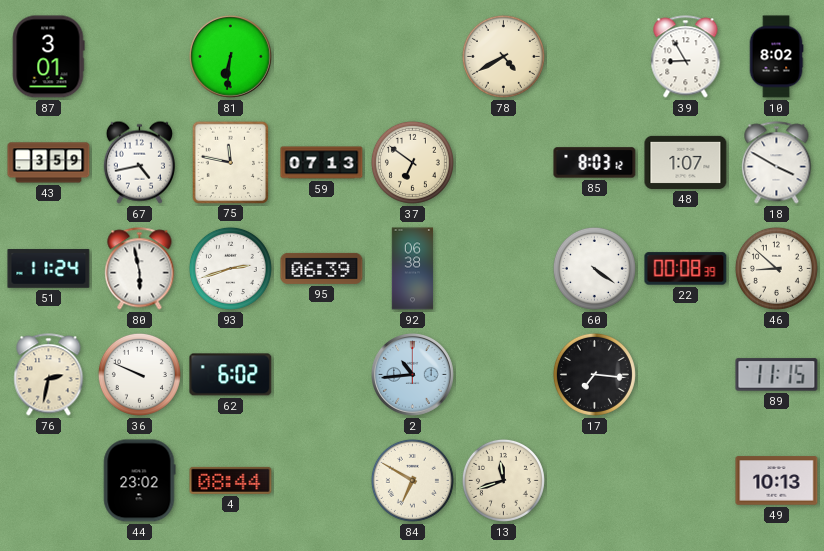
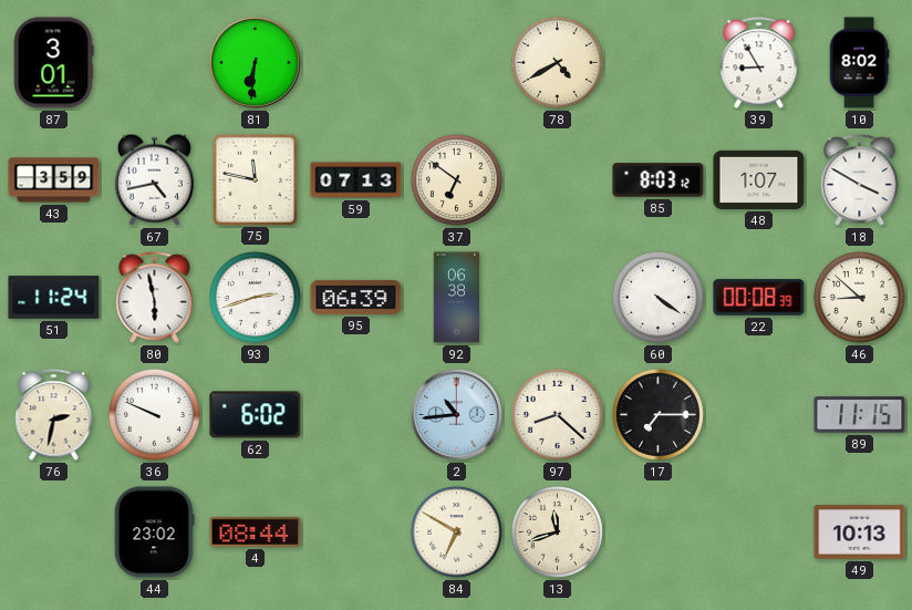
97: none -> 8:22 (557, 414)
17: 7:16 -> 7:15 (657, 414)
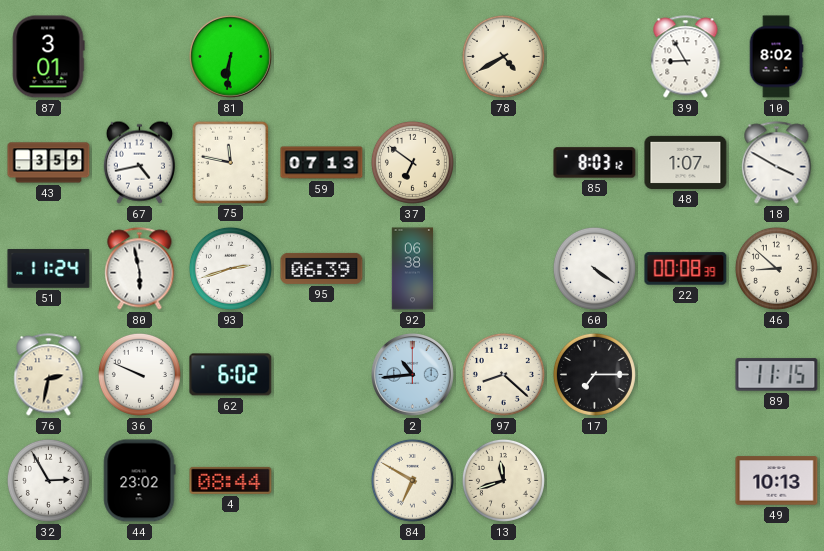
32: none -> 2:55 (48, 480)
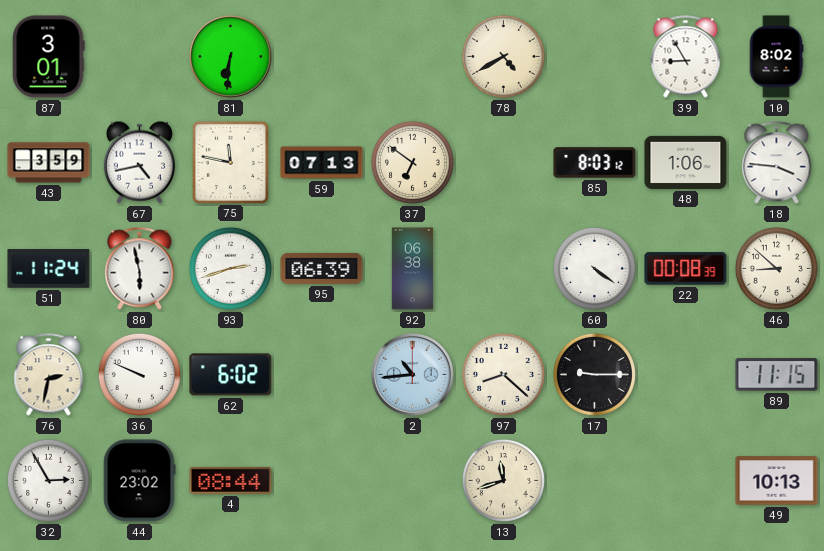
48: 1:07 -> 1:06 (686, 162)
18: 3:50 -> 3:46 (777, 163)
17: 7:15 -> 9:15 (594, 374)
84: 6:50 -> none (412, 480)
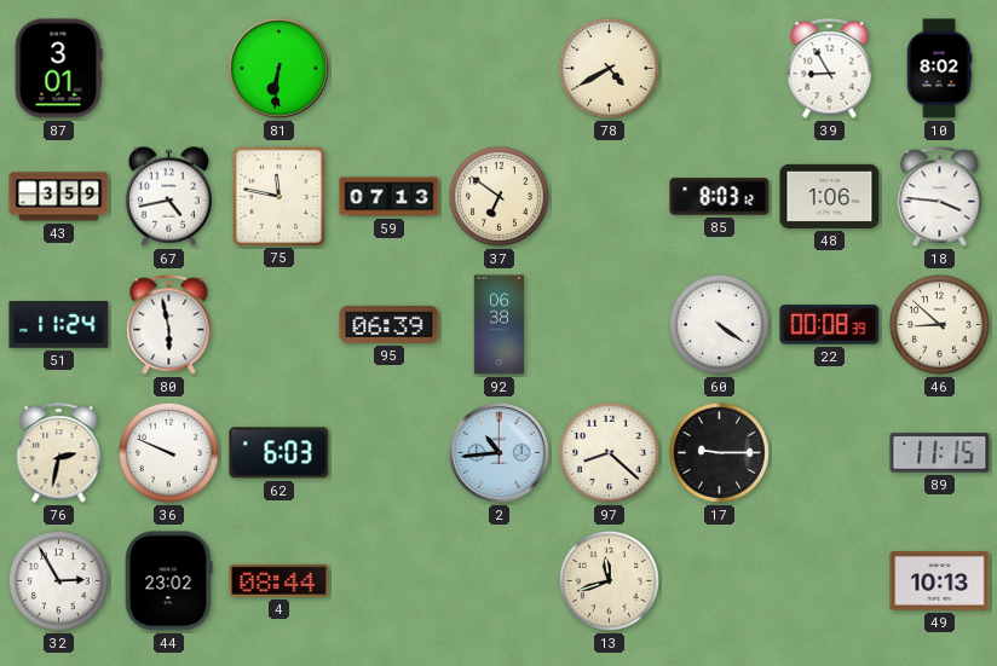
93: 2:42 -> none (230, 268)
62: 6:02 -> 6:03 (279, 453)
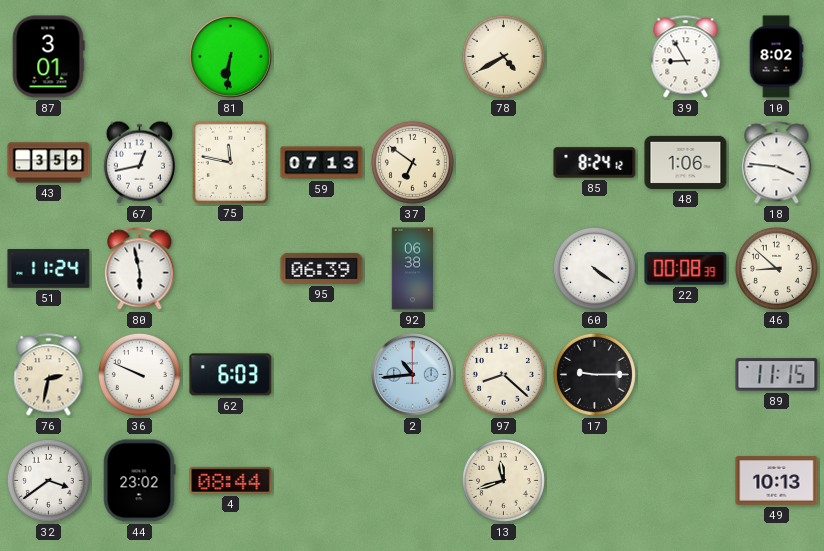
67: 4:43 -> 12:43 (139, 162)
85: 8:03 -> 8:24 (595, 163)
32: 2:55 -> 3:39 (48, 480)
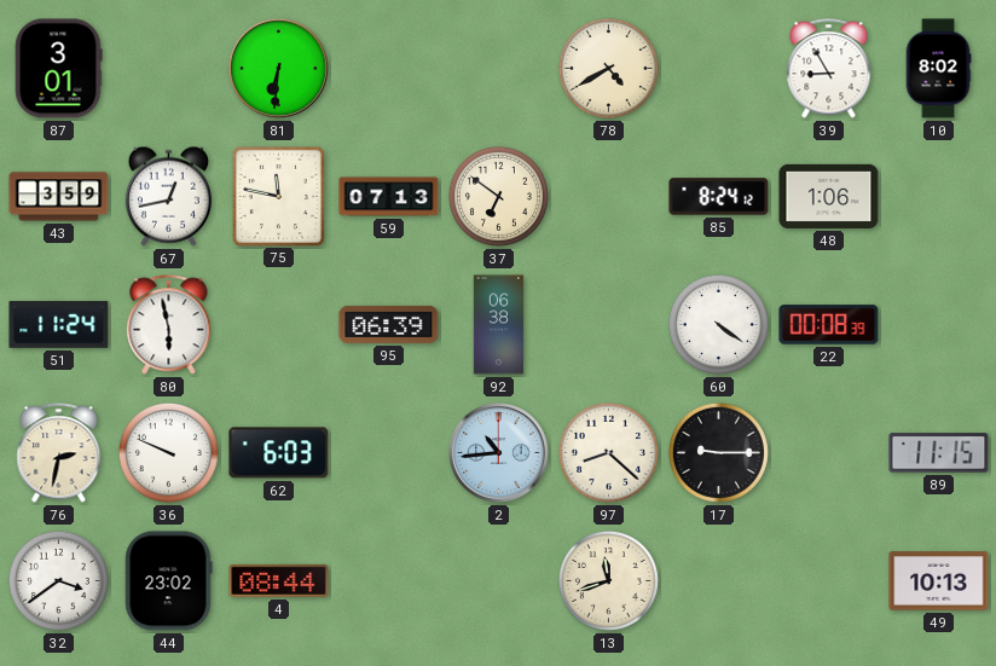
18: 3:46 -> none (777, 163)
46: 8:52 -> none (776, 268)
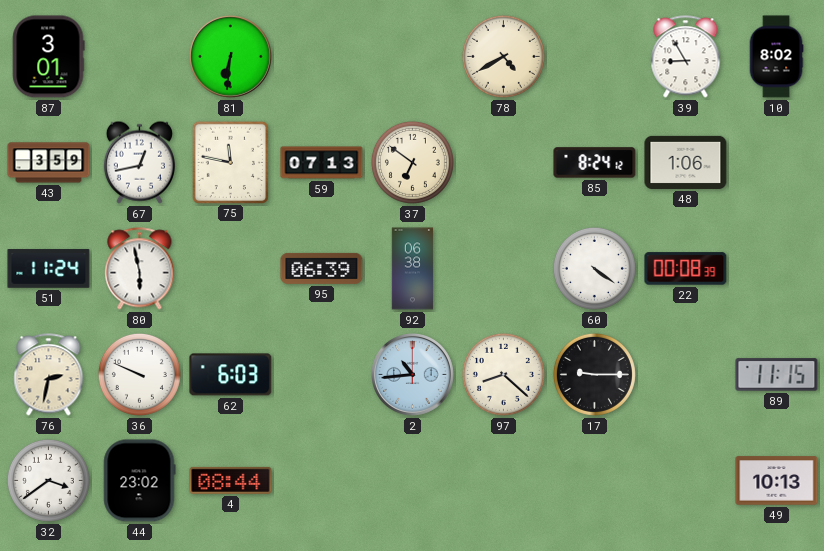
13: 11:42 -> none (608, 580)
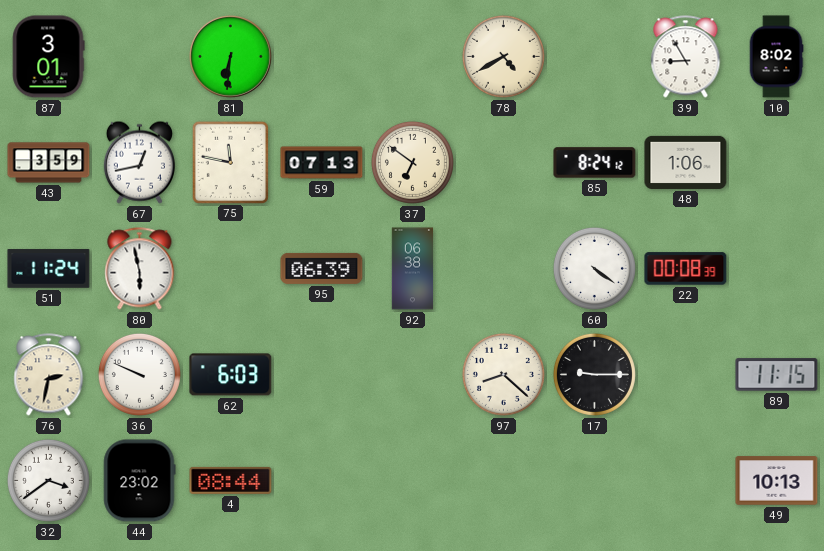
2: 10:44 -> none (413, 375)
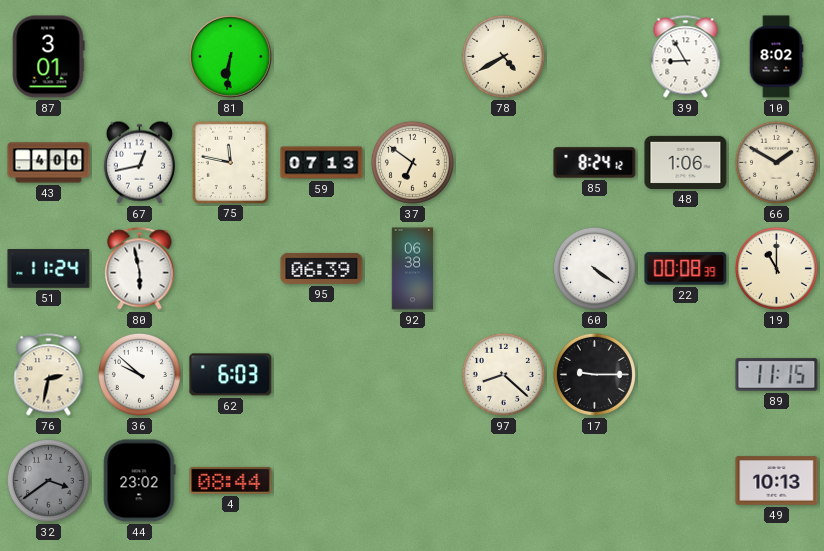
43: 3:59 -> 4:00 (49, 163)
66: none -> 1:50 (776, 162)
19: none -> 11:00 (776, 268)
36: 9:49 -> 9:52 (139, 374)
32 dial: white -> grey (48, 480)
